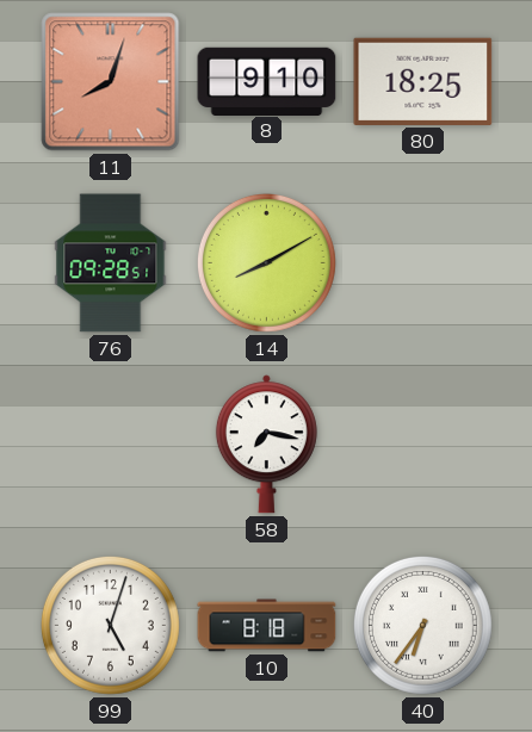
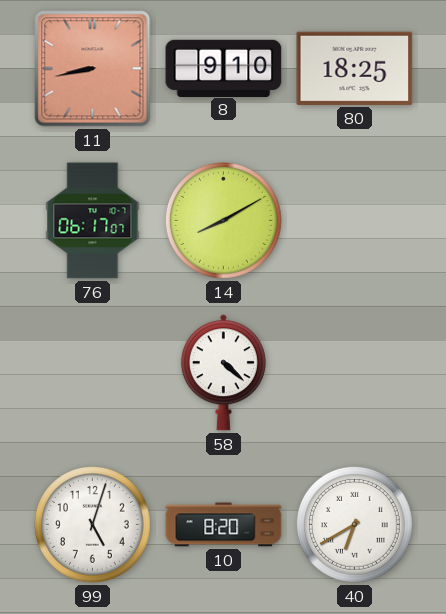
11: 8:03 -> 8:43 (93, 69)
76: 09:28 -> 06:17 (93, 221)
58: 7:17 -> 4:22 (223, 373)
10: 8:18 -> 8:20 (224, 525)
40: 6:36 -> 6:40 (354, 524)
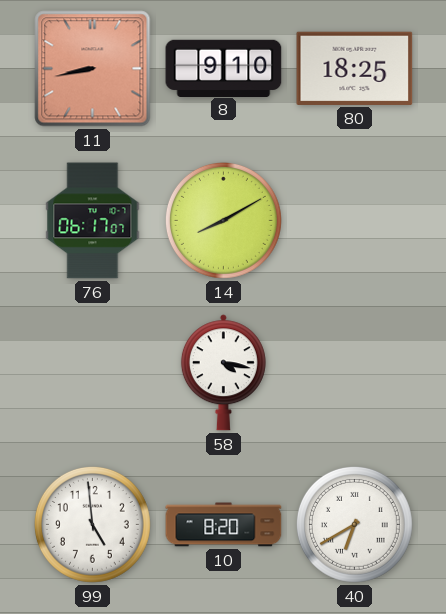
58: 4:22 -> 4:17 (223, 373)
99: 5:03 -> 4:59 (92, 524)
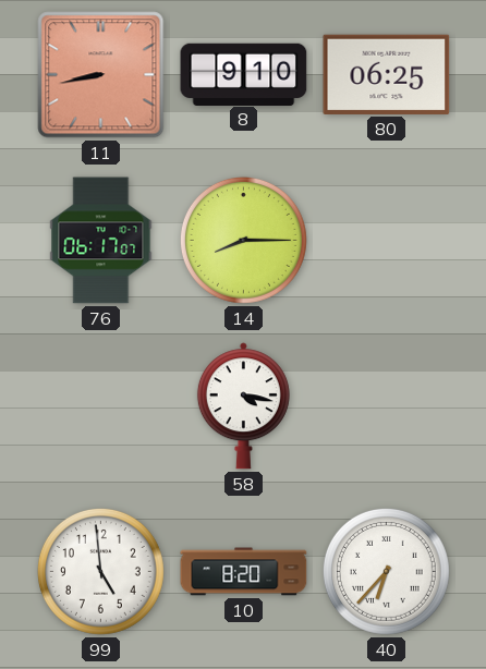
80: 18:25 -> 06:25 (387, 74)
14: 8:10 -> 8:15 (243, 240)
40: 6:40 -> 6:37 (386, 571)
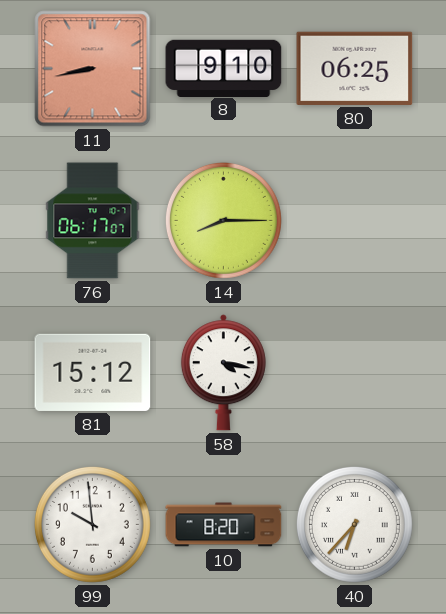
81: none -> 15:12 (93, 372)
99: 4:59 -> 9:59 (92, 524)
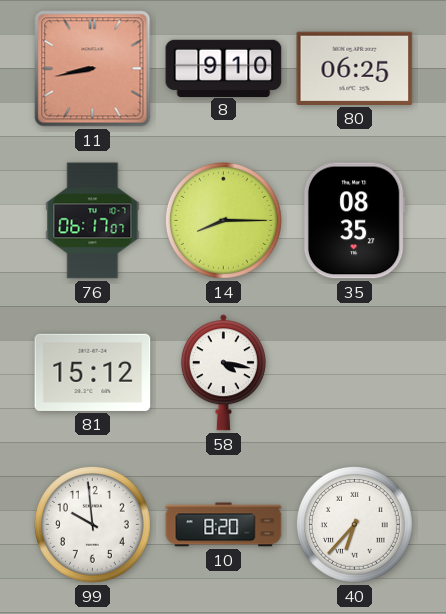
35: none -> 08:35 (354, 221)
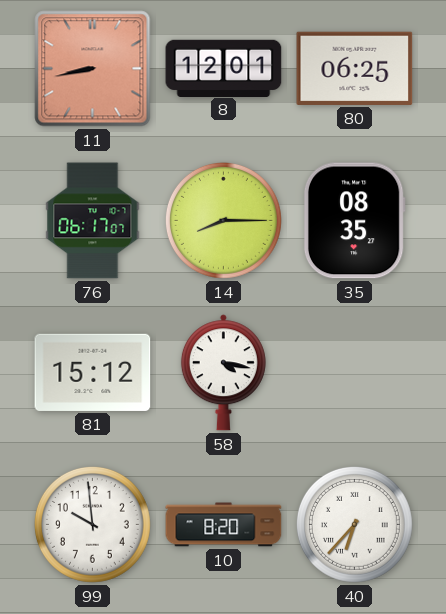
8: 9:10 -> 12:01 (224, 68)
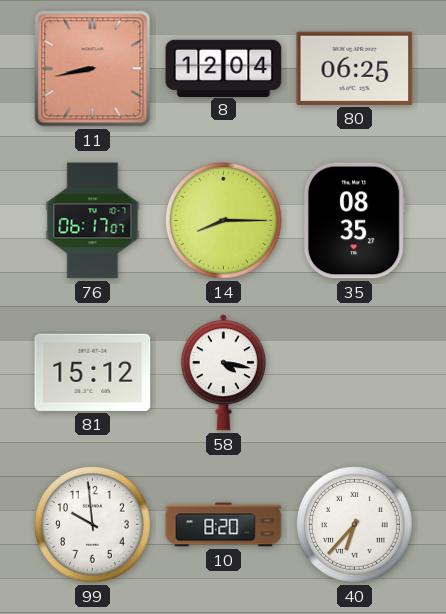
8: 12:01 -> 12:04 (224, 68)
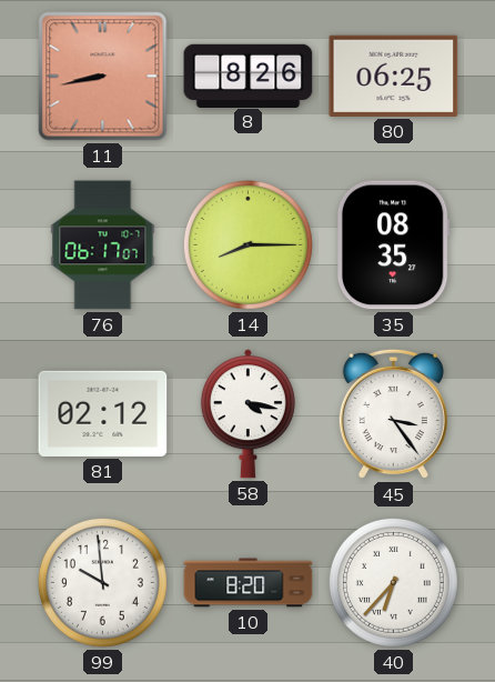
8: 12:04 -> 8:26 (249, 76)
81: 15:12 -> 02:12 (103, 413)
45: none -> 3:24 (393, 414)
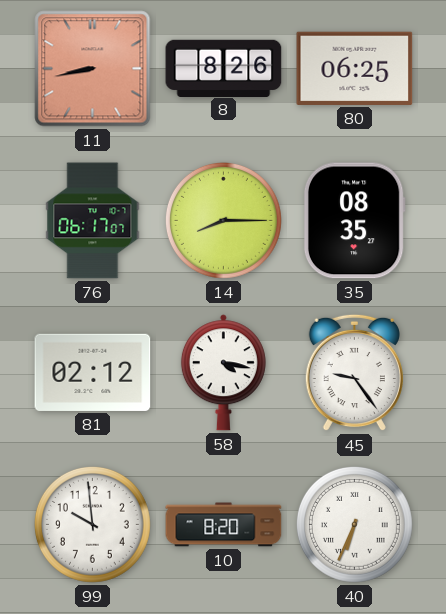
45: 3:24 -> 9:24 (354, 373)
40: 6:37 -> 6:34 (354, 524)
